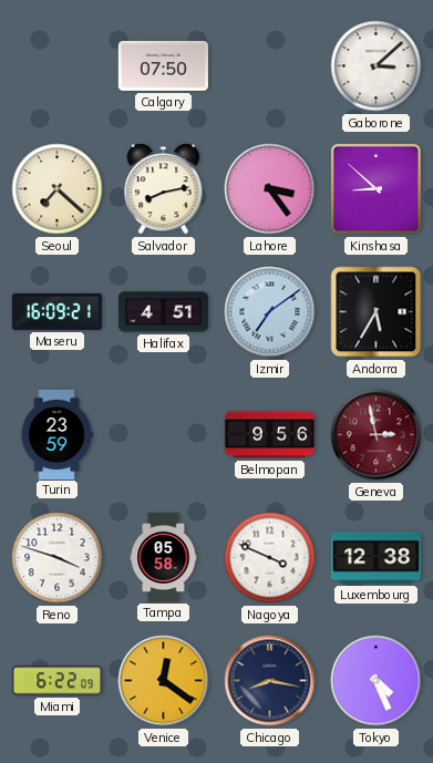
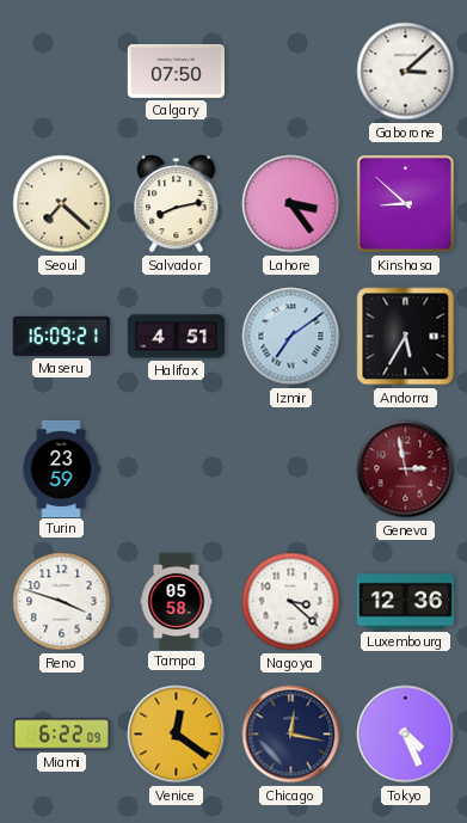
Belmopan: 9:56 -> none (269, 435)
Nagoya: 3:49 -> 3:22 (291, 602)
Luxembourg: 12:38 -> 12:36 (405, 602)
Chicago: 8:17 -> 12:17 (291, 735)
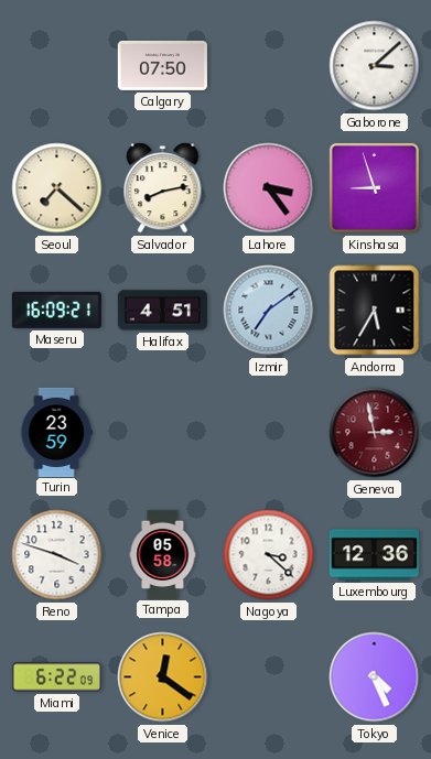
Kinshasa: 8:52 -> 8:57 (374, 187)
Chicago: 12:17 -> none (291, 735)
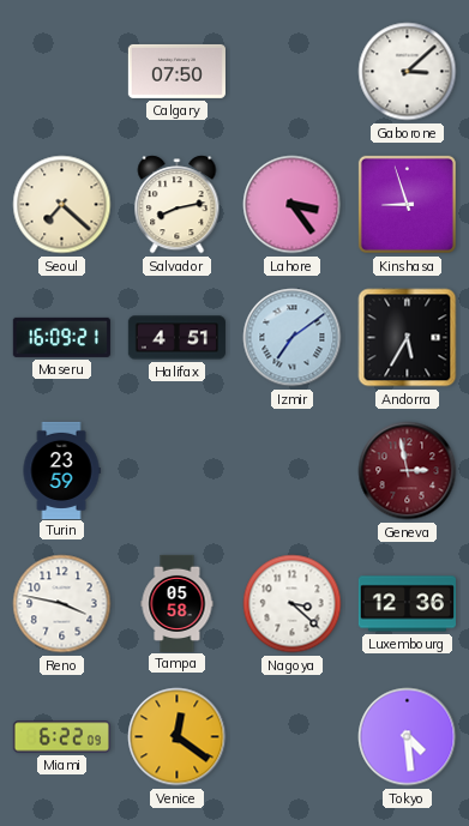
Reno: 3:48 -> 3:47 (62, 604)
Tokyo: 4:26 -> 4:29 (408, 737)
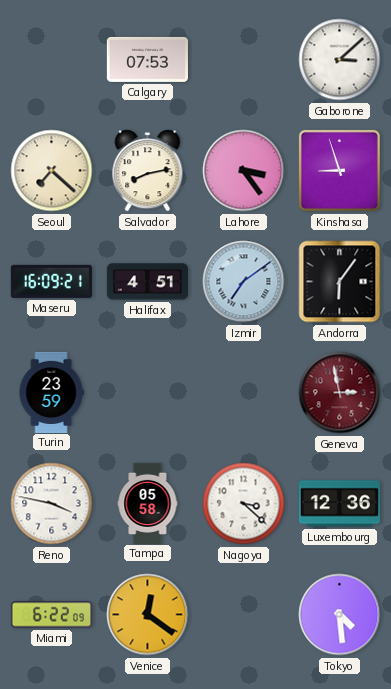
Calgary: 07:50 -> 07:53 (147, 59)
Andorra: 5:35 -> 6:06 (340, 282)
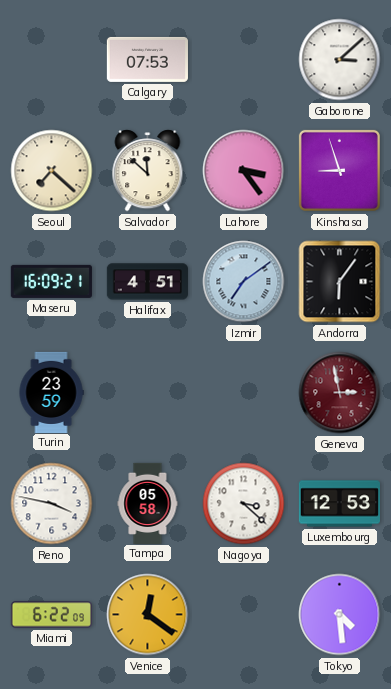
Salvador: 8:13 -> 11:52 (148, 171)
Luxembourg: 12:36 -> 12:53 (339, 504)
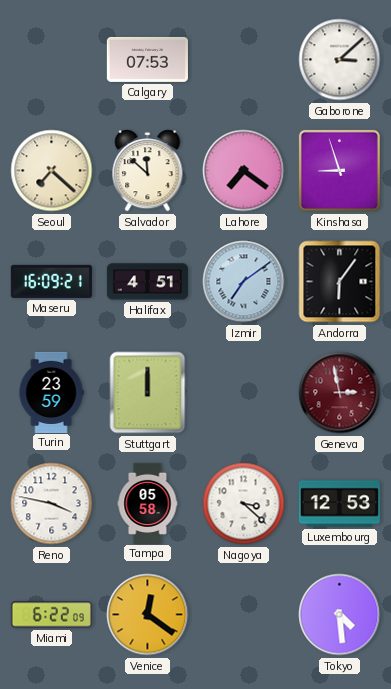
Lahore: 3:24 -> 7:21 (244, 171)
Stuttgart: none -> 12:00 (148, 393)
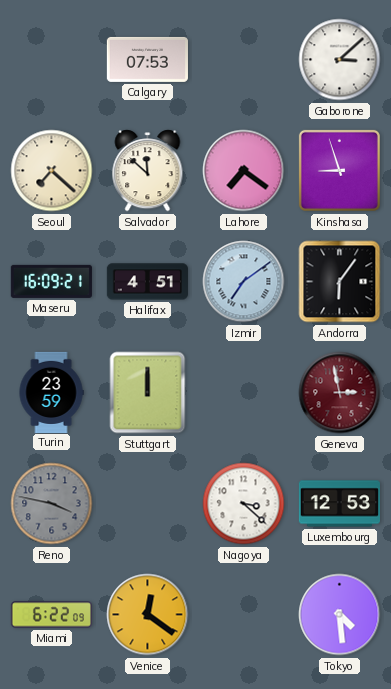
Reno dial: white -> grey (52, 504)
Tampa: 05:58 -> none (148, 503)
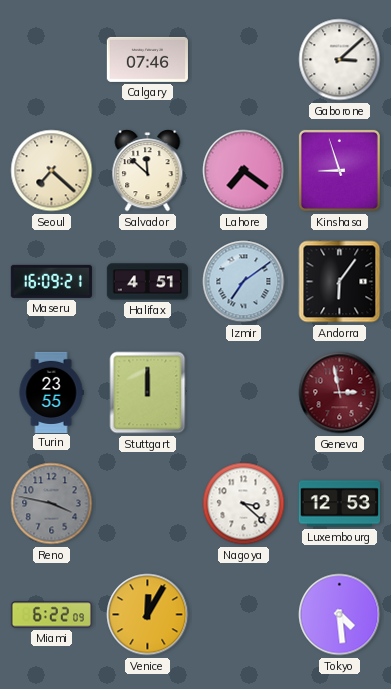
Calgary: 07:53 -> 07:46 (147, 59)
Turin: 23:59 -> 23:55 (51, 392)
Venice: 12:21 -> 12:05 (148, 615)
